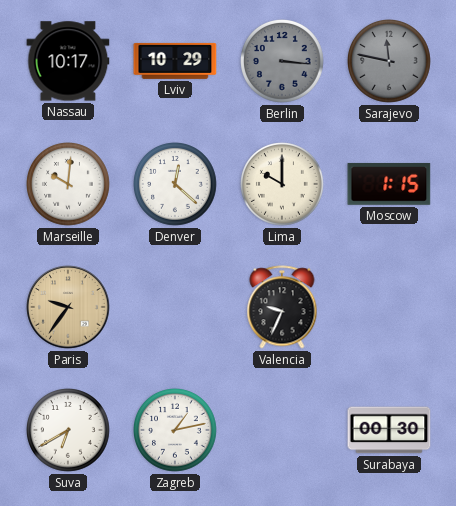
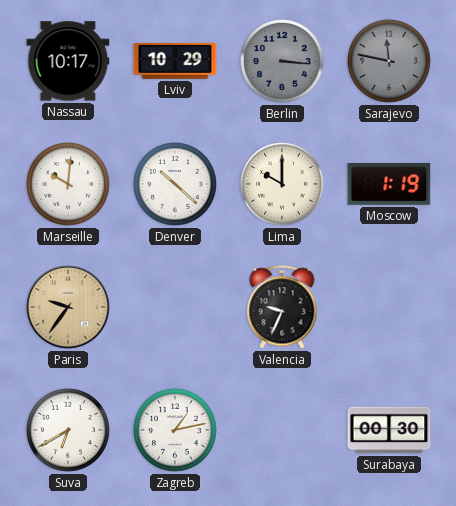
Denver: 12:22 -> 10:22 (176, 185)
Moscow: 1:15 -> 1:19 (389, 184)
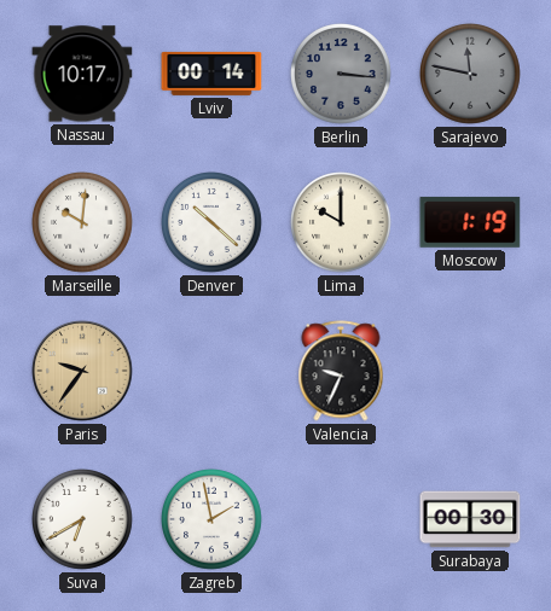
Lviv: 10:29 -> 00:14 (211, 74)
Zagreb: 1:13 -> 1:58 (213, 520)
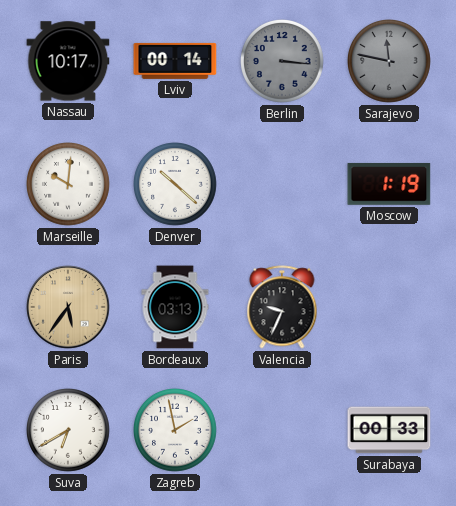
Lima: 10:00 -> none (342, 223)
Paris: 9:36 -> 5:36 (68, 307)
Bordeaux: none -> 03:13 (175, 307)
Surabaya: 00:30 -> 00:33 (389, 430)
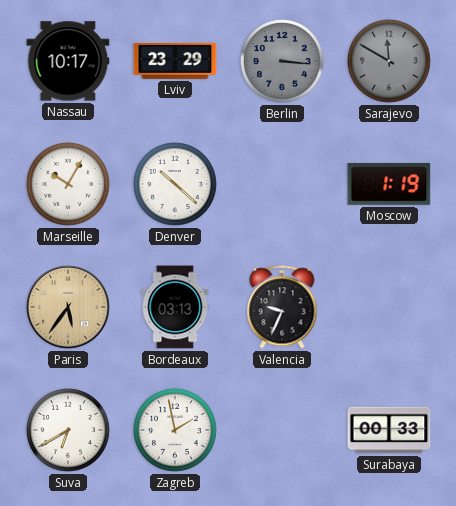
Lviv: 00:14 -> 23:29 (175, 61)
Sarajevo: 11:47 -> 11:50 (390, 62)
Marseille: 10:01 -> 10:05 (69, 185)
